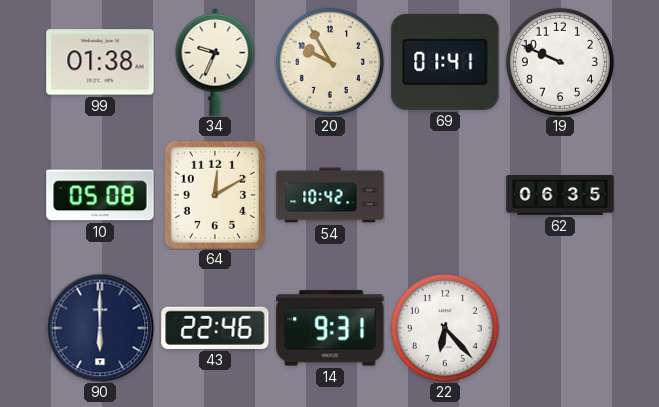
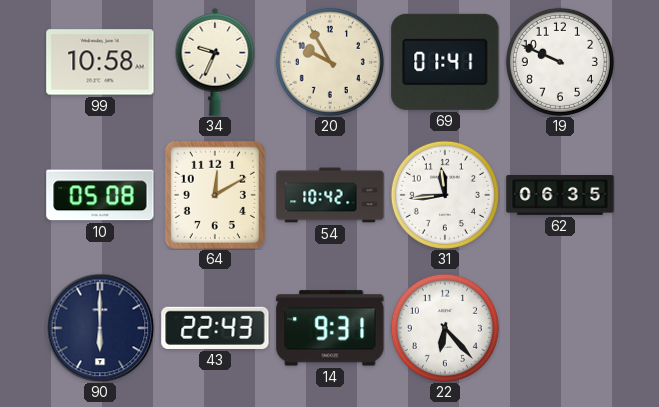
99: 01:38 -> 10:58 (100, 62)
31: none -> 11:44 (445, 195)
43: 22:46 -> 22:43 (215, 328)
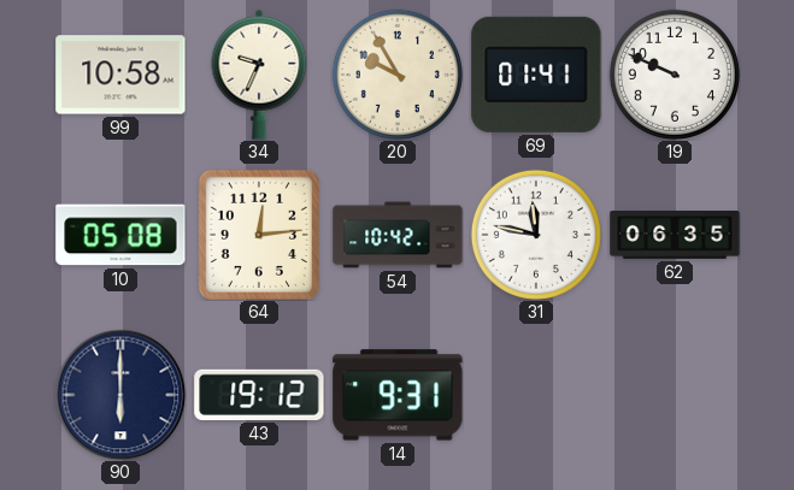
64: 12:10 -> 12:14 (259, 235)
31: 11:44 -> 11:47 (536, 235)
43: 22:43 -> 19:12 (259, 395)
22: 6:23 -> none (445, 328)
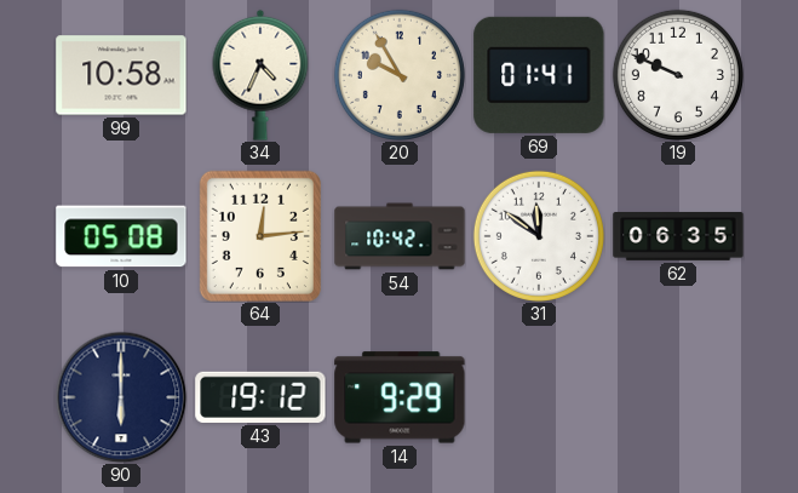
34: 9:34 -> 4:34 (260, 75)
31: 11:47 -> 11:51 (539, 236)
14: 9:31 -> 9:29 (400, 397)
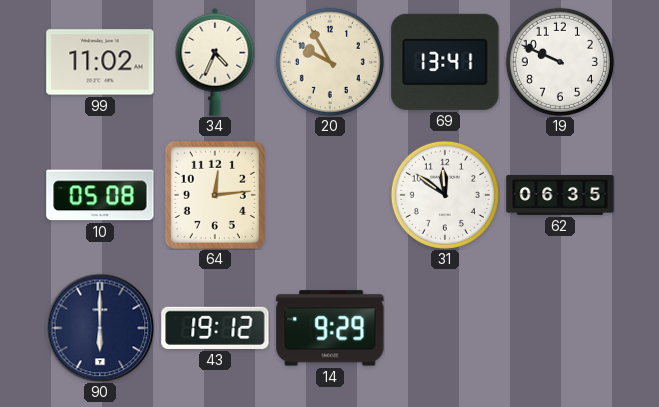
99: 10:58 -> 11:02 (100, 62)
69: 01:41 -> 13:41 (445, 62)
54: 10:42 -> none (400, 236)
